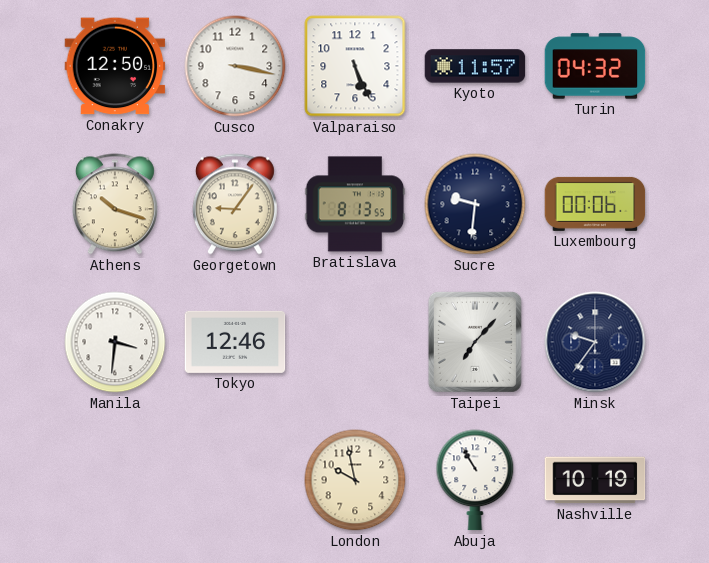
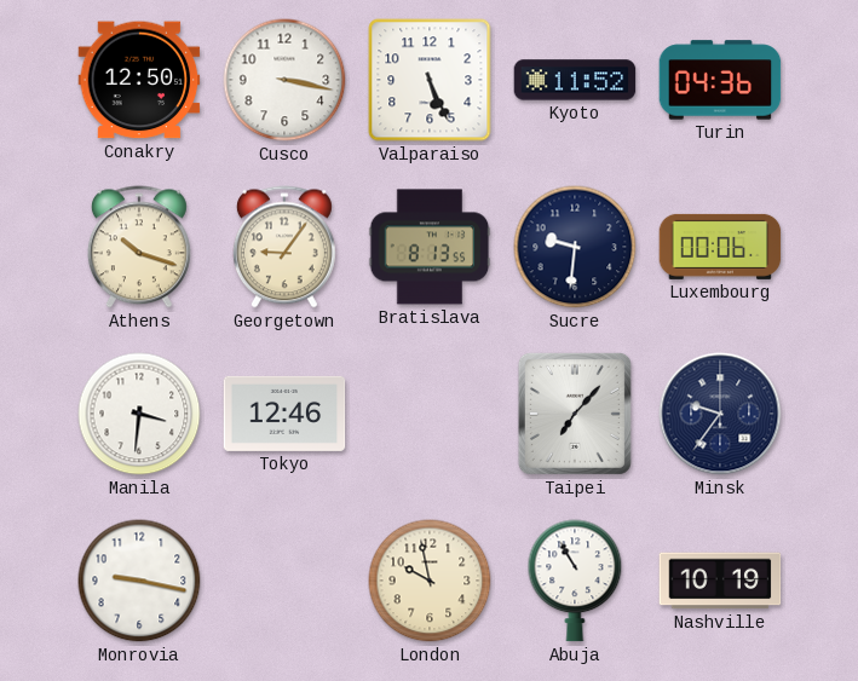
Kyoto: 11:57 -> 11:52 (575, 80)
Turin: 04:32 -> 04:36 (720, 80)
Monrovia: none -> 9:17 (139, 581)
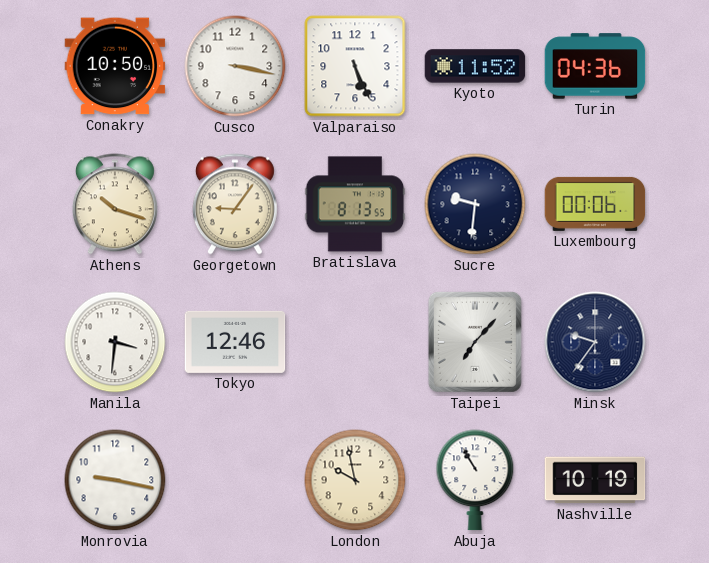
Conakry: 12:50 -> 10:50 (115, 66)
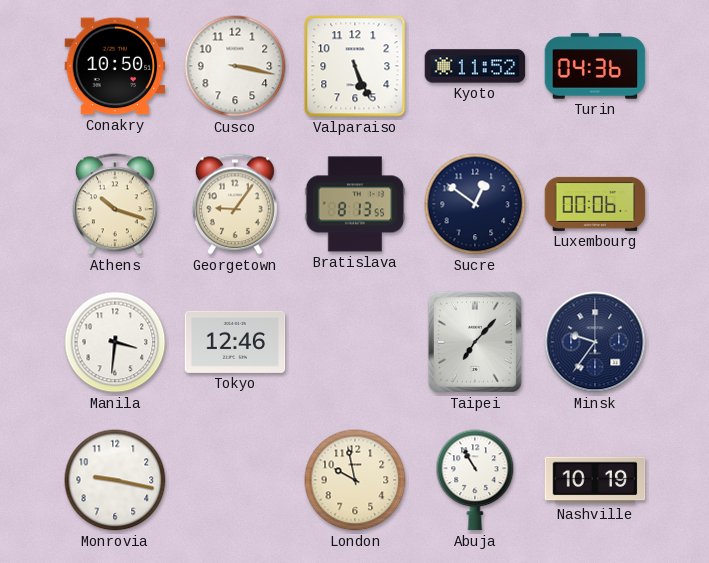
Sucre: 9:31 -> 12:51 (475, 204)
